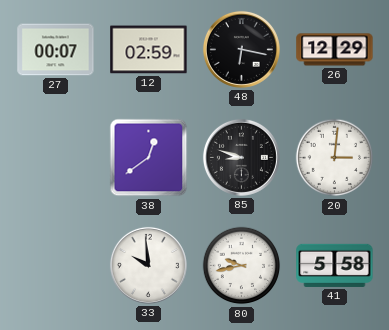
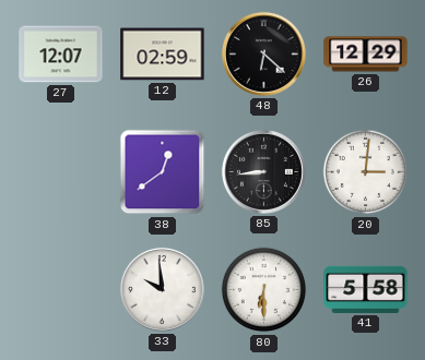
27: 00:07 -> 12:07 (61, 55)
48: 6:17 -> 6:22 (263, 53)
85: 8:48 -> 8:44 (263, 171)
80: 9:43 -> 6:30 (264, 290)
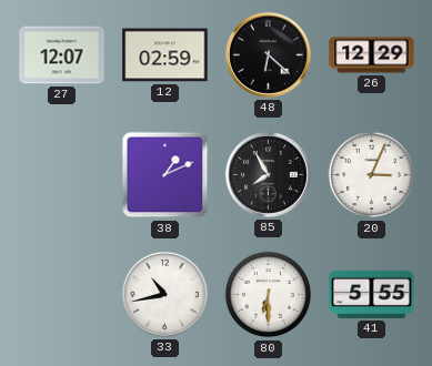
38: 12:39 -> 1:11 (165, 175)
85: 8:44 -> 7:55 (268, 174)
20: 3:01 -> 3:04 (372, 175)
33: 9:59 -> 10:43 (164, 294)
41: 5:58 -> 5:55 (372, 294)
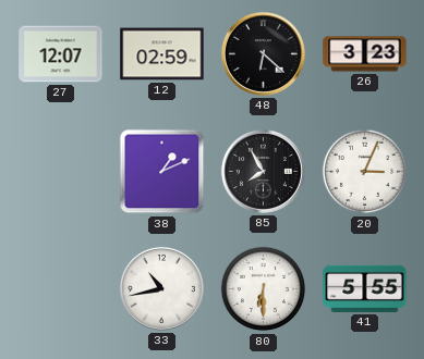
26: 12:29 -> 3:23 (365, 54)
